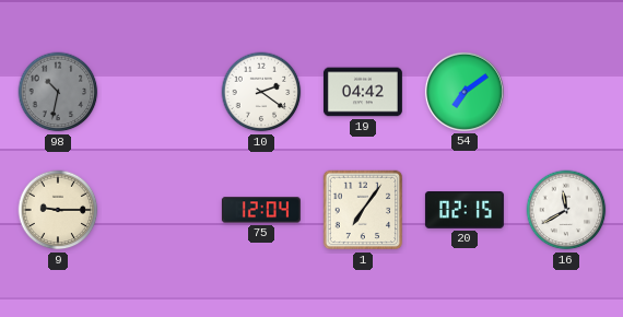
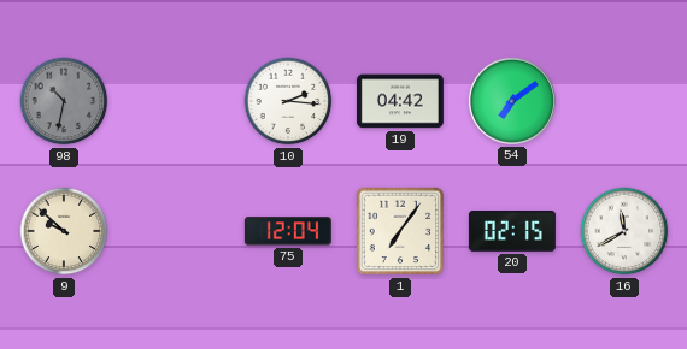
10: 2:21 -> 2:16 (288, 101)
9: 9:15 -> 9:52 (64, 231)
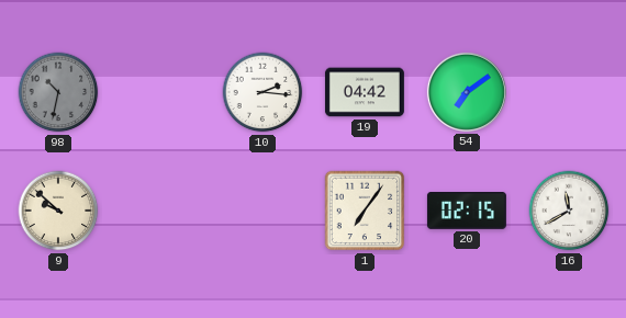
75: 12:04 -> none (288, 231)
